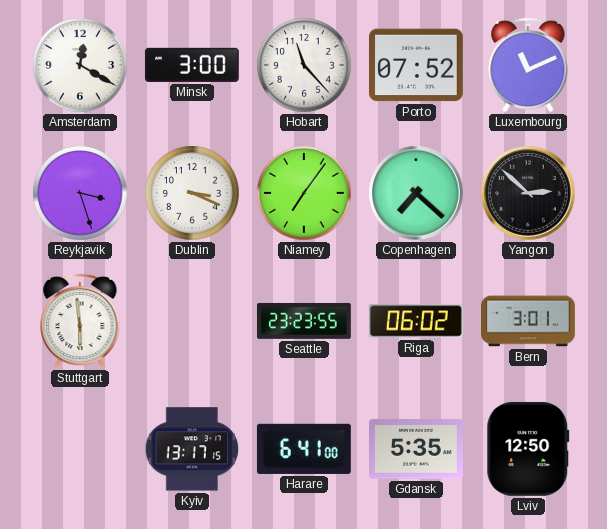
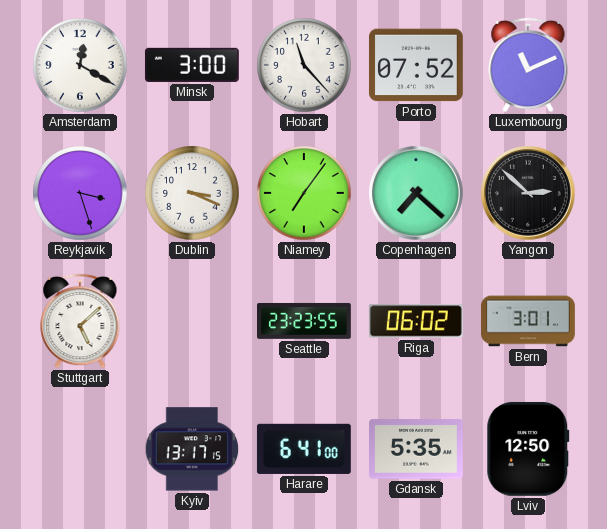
Stuttgart: 5:59 -> 5:08 (80, 321)
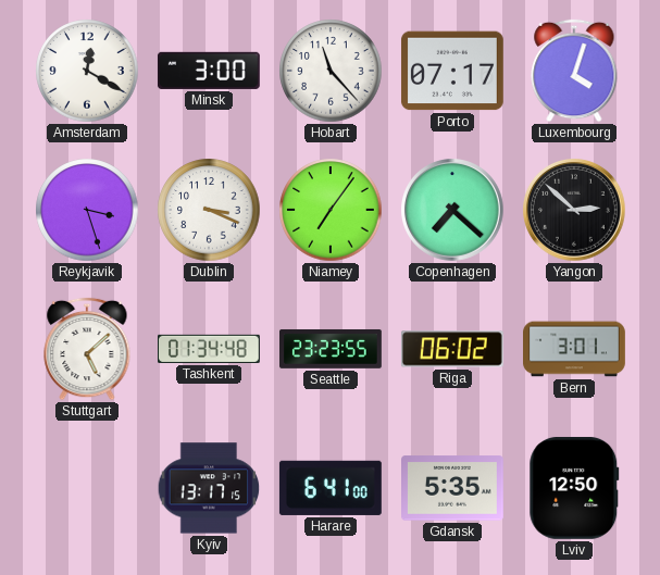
Porto: 07:52 -> 07:17 (452, 71)
Luxembourg: 11:11 -> 4:03 (574, 71)
Tashkent: none -> 01:34 (210, 349)
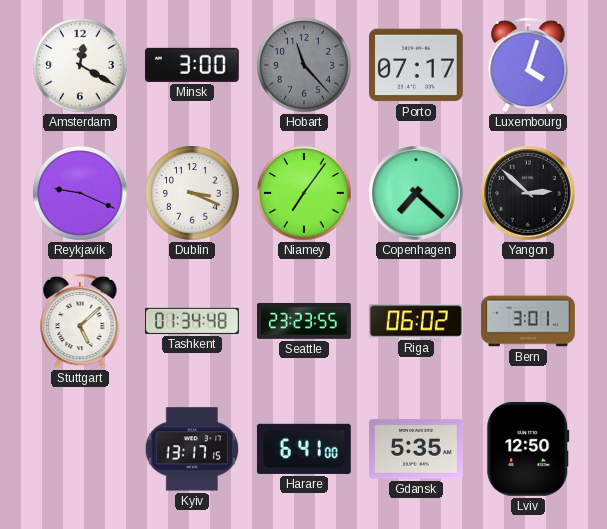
Hobart dial: white -> grey (304, 65)
Reykjavik: 3:27 -> 9:19 (80, 193)
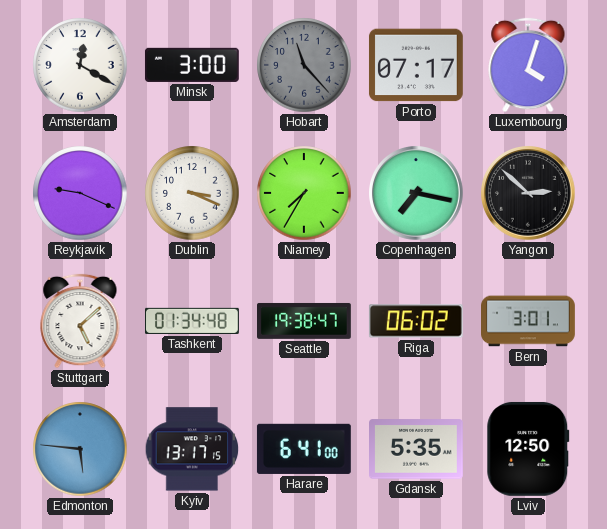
Niamey: 7:06 -> 7:35 (304, 193)
Copenhagen: 7:22 -> 7:17 (417, 194)
Seattle: 23:23 -> 19:38 (305, 321)
Edmonton: none -> 5:46 (80, 449)
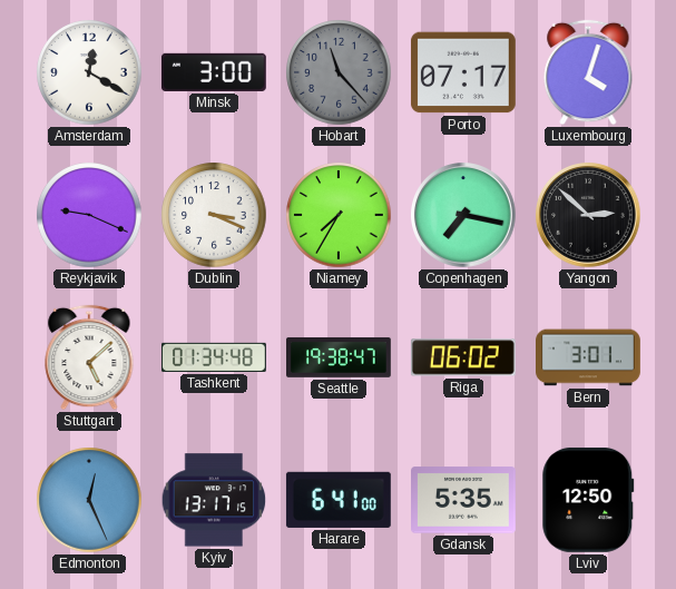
Edmonton: 5:46 -> 12:26 (89, 500)
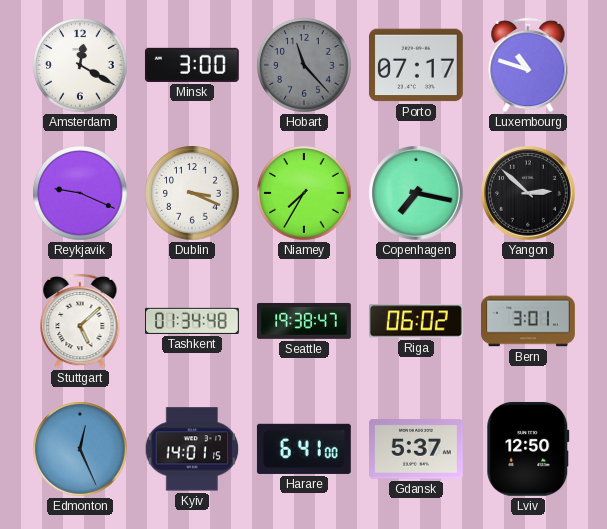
Luxembourg: 4:03 -> 10:48 (528, 65)
Kyiv: 13:17 -> 14:01 (192, 449)
Gdansk: 5:35 -> 5:37 (417, 449)
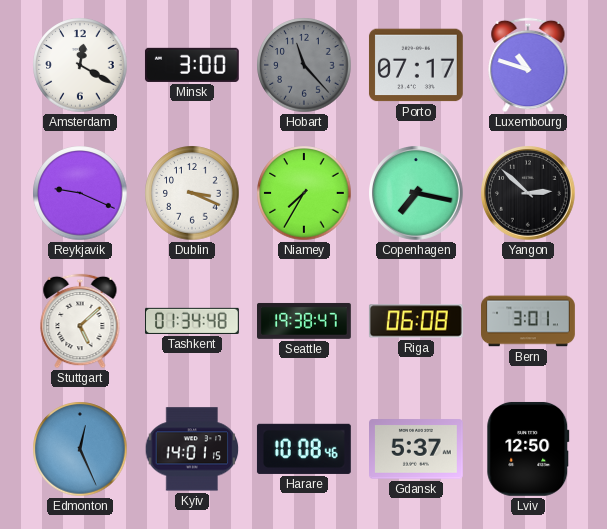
Riga: 06:02 -> 06:08 (416, 321)
Harare: 6:41 -> 10:08 (304, 449)
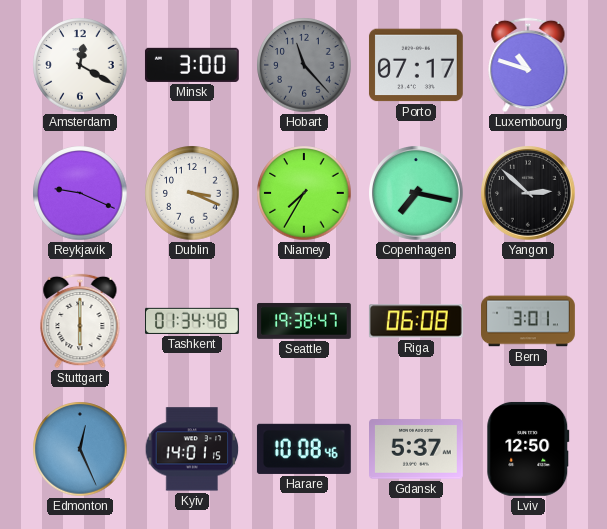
Stuttgart: 5:08 -> 6:00 (80, 321)
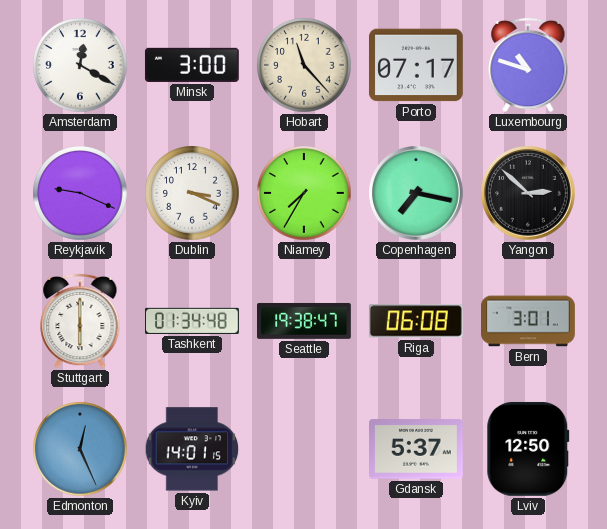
Hobart dial: grey -> cream (304, 65)
Harare: 10:08 -> none (304, 449)
